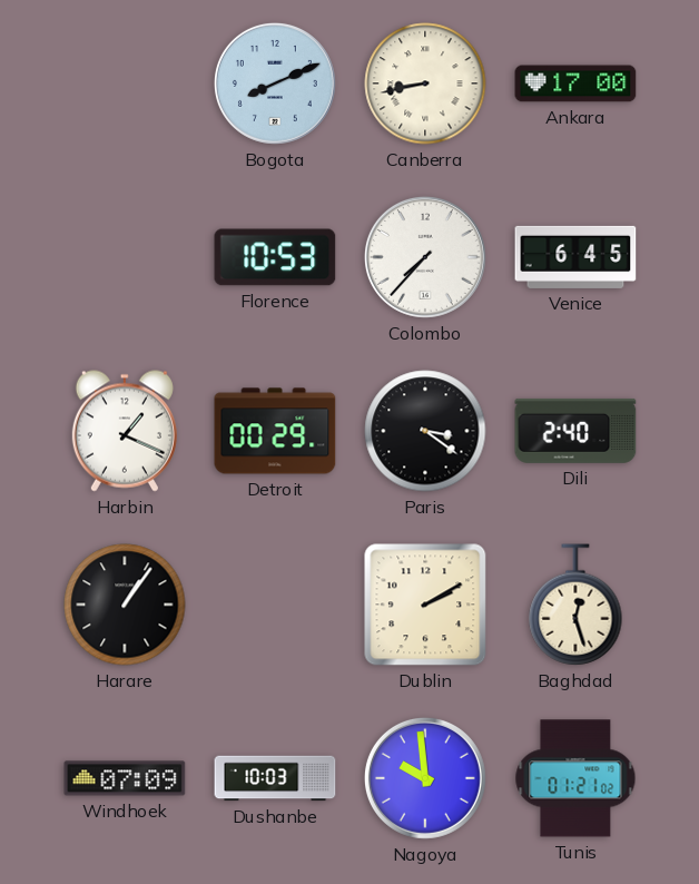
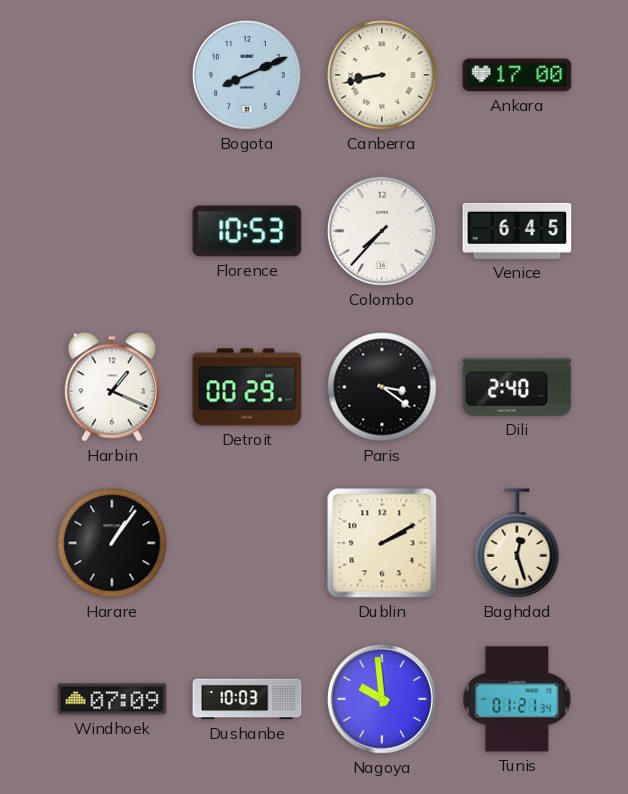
Tunis: 01:21:02 -> 01:21:34 (517, 699)
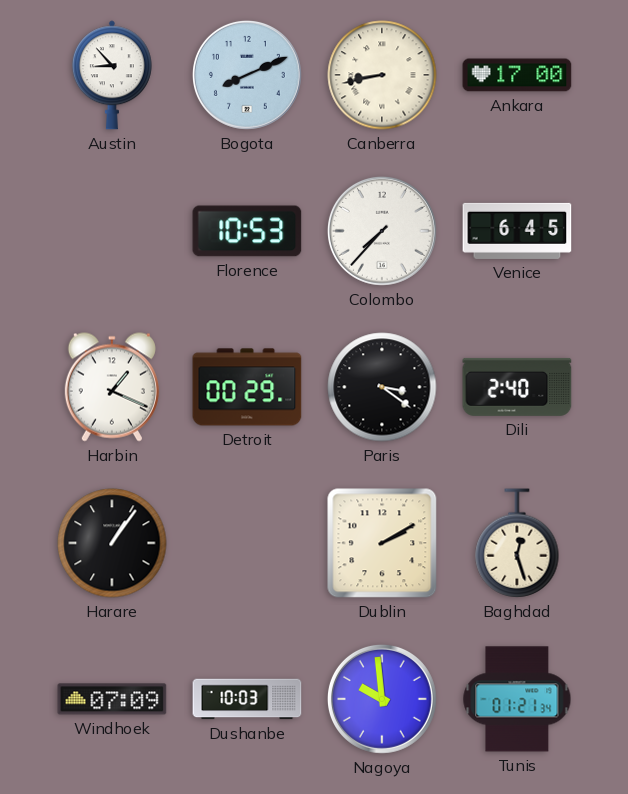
Austin: none -> 8:53 (112, 75)
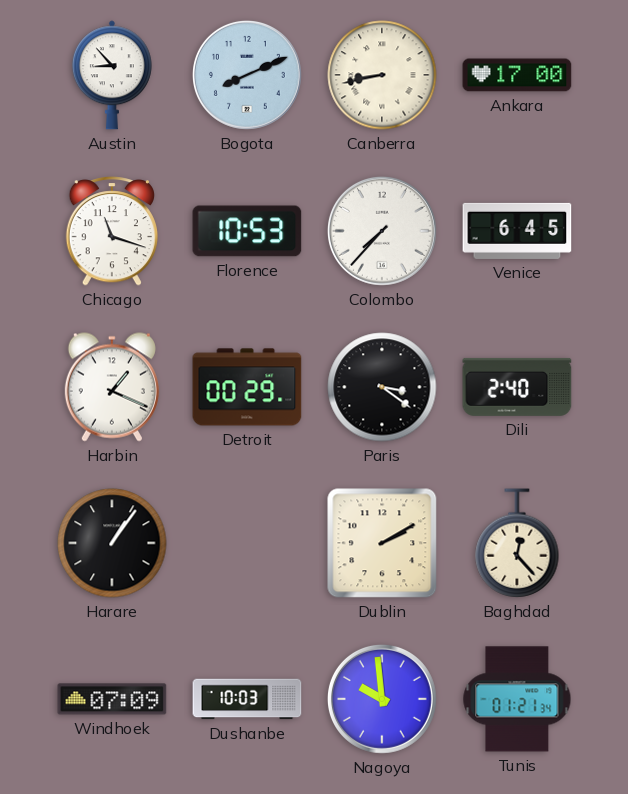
Chicago: none -> 11:18 (111, 231)
Baghdad: 12:27 -> 12:23 (517, 543)
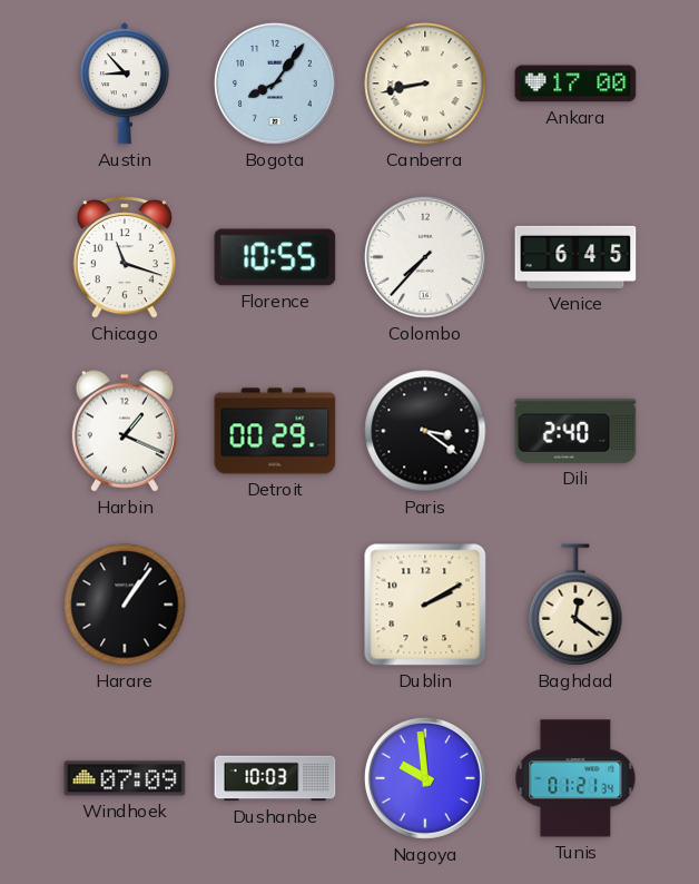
Bogota: 8:11 -> 8:06 (275, 84)
Florence: 10:53 -> 10:55 (275, 257)
Baghdad: 12:23 -> 12:21 (575, 605)
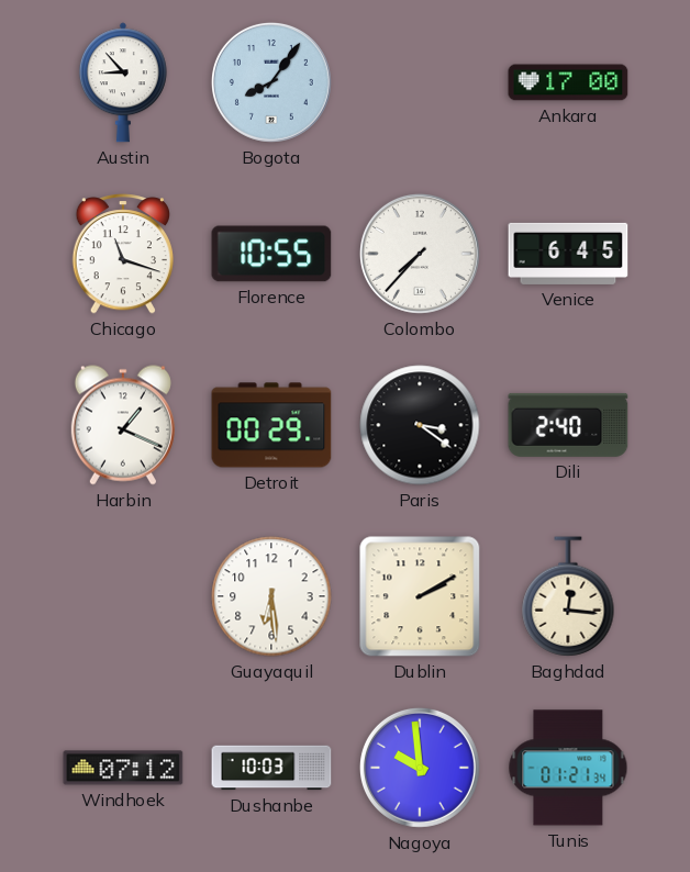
Canberra: 8:43 -> none (425, 84)
Harare: 1:06 -> none (125, 605)
Guayaquil: none -> 6:29 (271, 596)
Baghdad: 12:21 -> 12:16 (568, 596)
Windhoek: 07:09 -> 07:12 (123, 768)
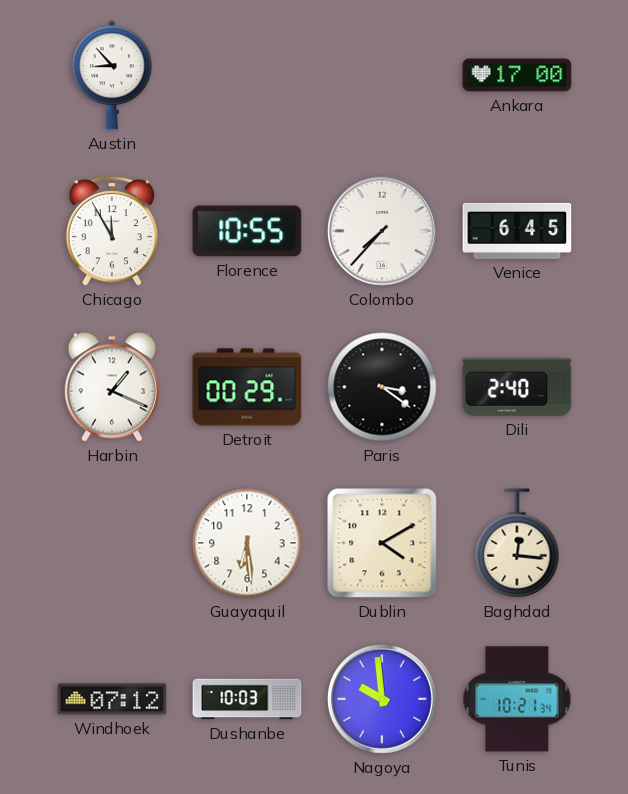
Bogota: 8:06 -> none (271, 82)
Chicago: 11:18 -> 11:55 (111, 231)
Dublin: 2:10 -> 4:10 (382, 543)
Tunis: 01:21 -> 10:21 (517, 699)
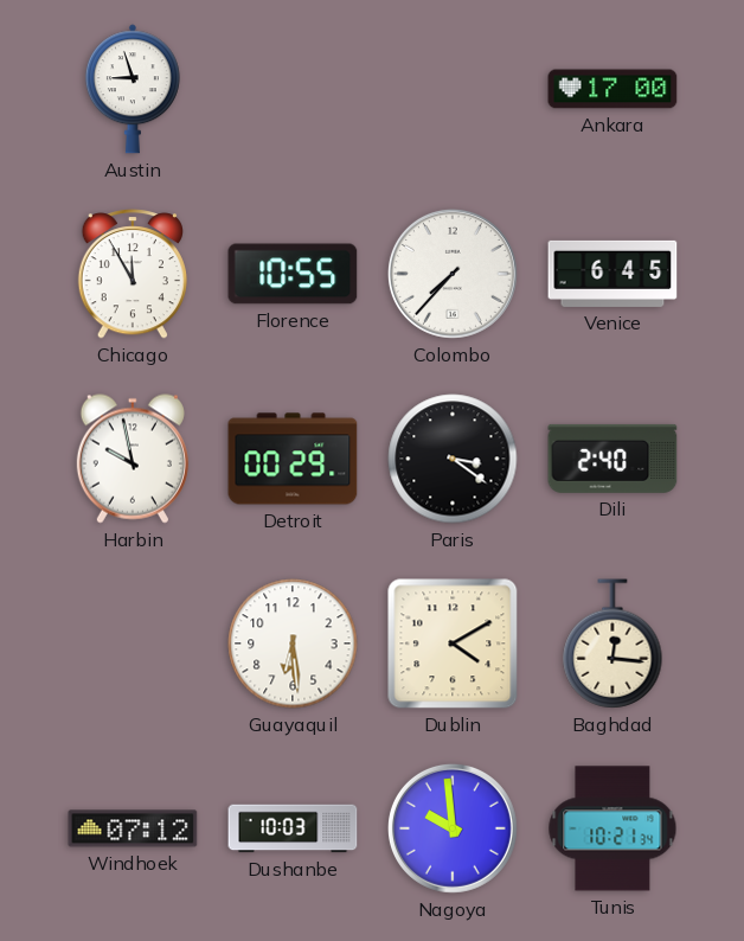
Austin: 8:53 -> 8:57 (133, 89)
Harbin: 1:19 -> 9:58 (133, 459)
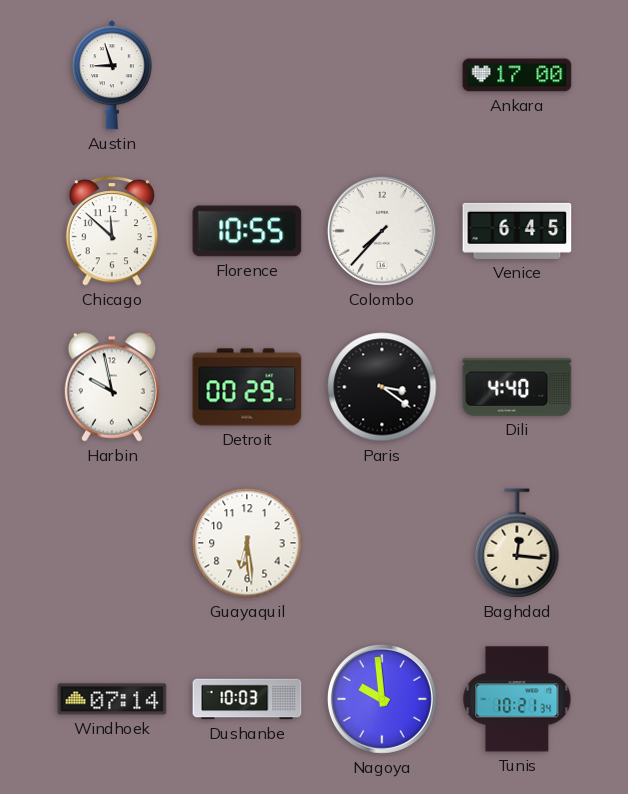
Chicago: 11:55 -> 11:52 (111, 231)
Dili: 2:40 -> 4:40 (517, 387)
Dublin: 4:10 -> none (453, 644)
Windhoek: 07:12 -> 07:14 (112, 699)
